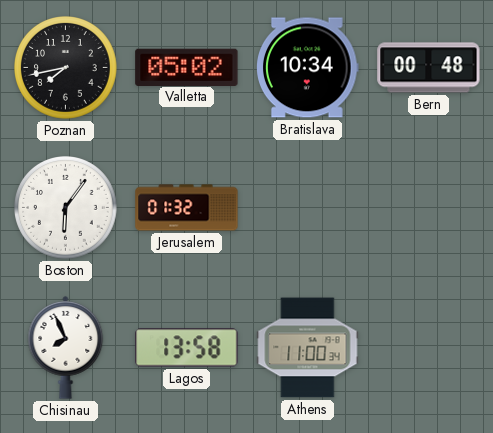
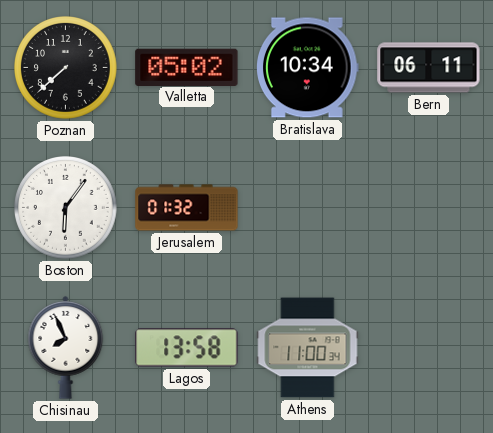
Poznan: 7:43 -> 7:38 (66, 68)
Bern: 00:48 -> 06:11 (429, 68)
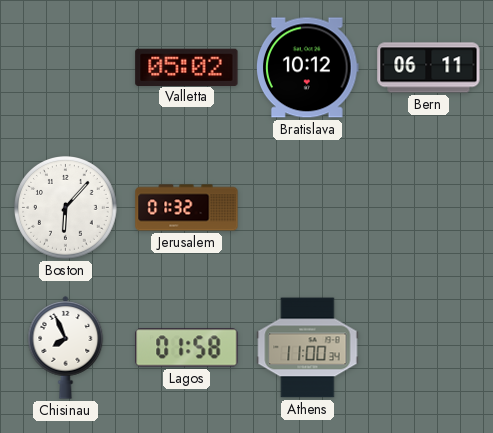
Poznan: 7:38 -> none (66, 68)
Bratislava: 10:34 -> 10:12 (308, 68)
Boston: 6:06 -> 6:07 (66, 208)
Lagos: 13:58 -> 01:58 (187, 348)
